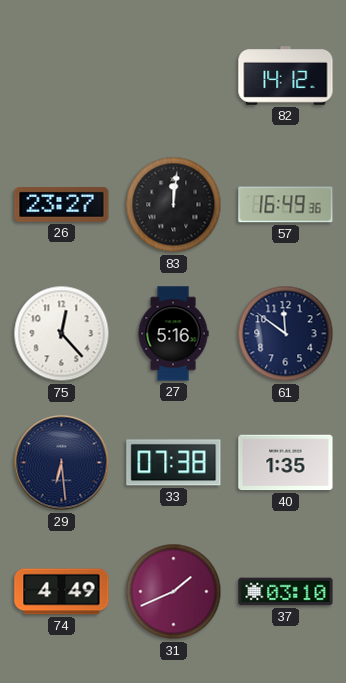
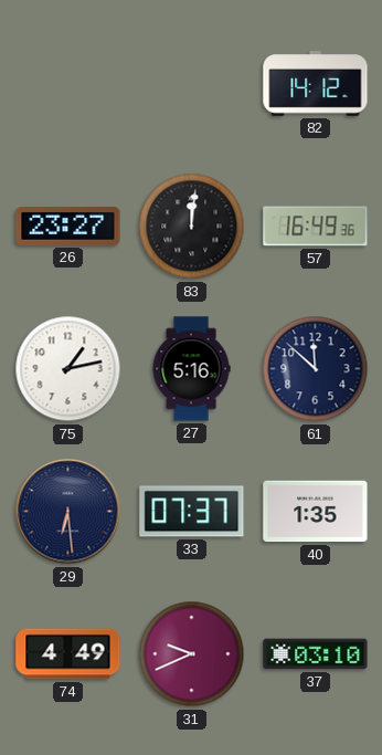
75: 12:23 -> 1:13 (68, 369)
61: 11:51 -> 11:52 (316, 369)
33: 07:38 -> 07:37 (192, 512)
31: 1:41 -> 9:41 (192, 654)
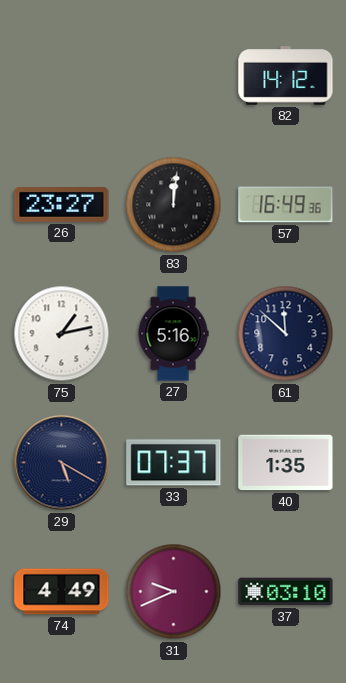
29: 6:29 -> 5:20 (62, 463)
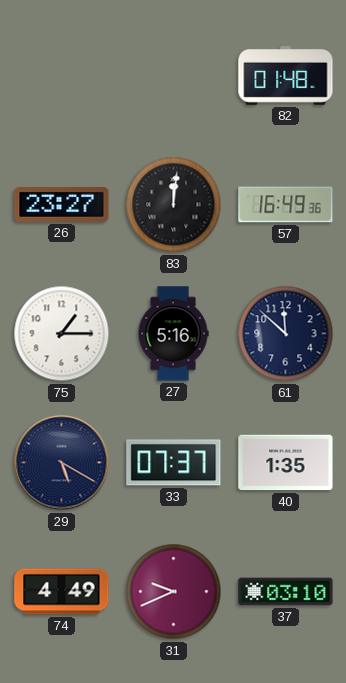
82: 14:12 -> 01:48 (286, 76)
75: 1:13 -> 1:15 (62, 334)
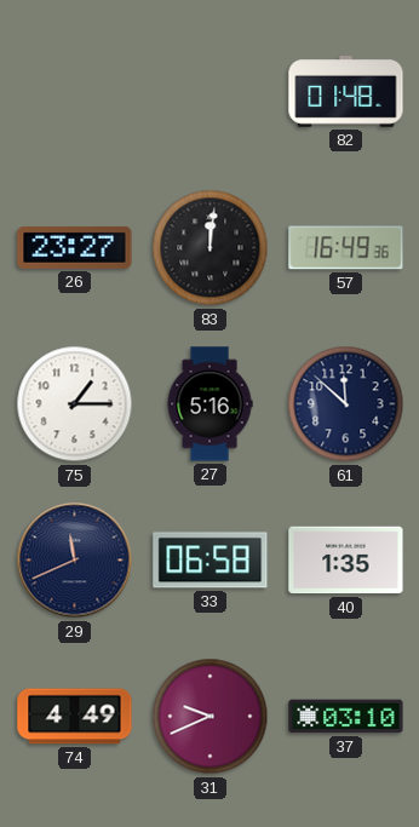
29: 5:20 -> 11:41 (75, 561)
33: 07:37 -> 06:58 (211, 561)
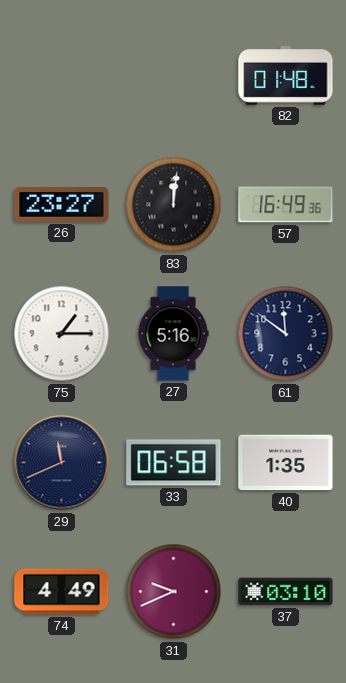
61: 11:52 -> 11:51 (286, 334)
